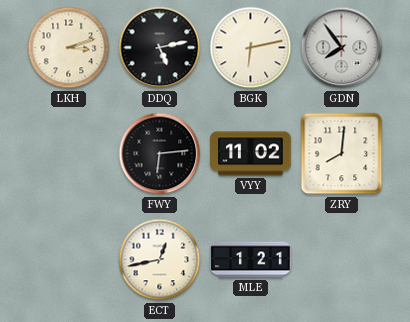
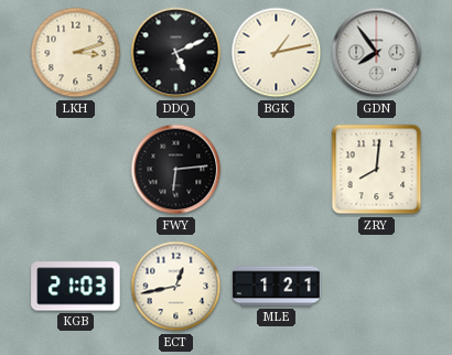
DDQ: 5:13 -> 5:11 (176, 53)
BGK: 6:13 -> 1:13 (277, 53)
VYY: 11:02 -> none (251, 154)
KGB: none -> 21:03 (76, 287)
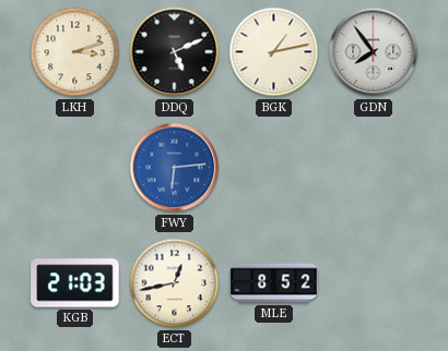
FWY dial: black -> blue (175, 168)
ZRY: 8:01 -> none (377, 170)
MLE: 1:21 -> 8:52 (274, 283)
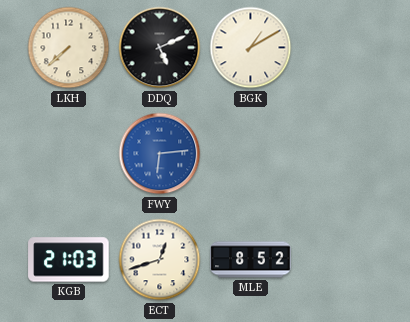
LKH: 3:12 -> 7:38 (69, 48)
BGK: 1:13 -> 1:10 (251, 48)
GDN: 7:54 -> none (374, 52)
ECT: 12:43 -> 12:42 (160, 260)
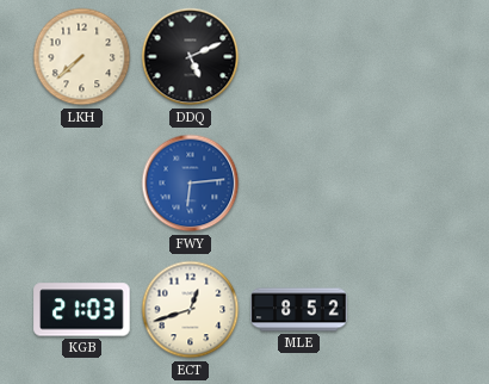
BGK: 1:10 -> none (251, 48)
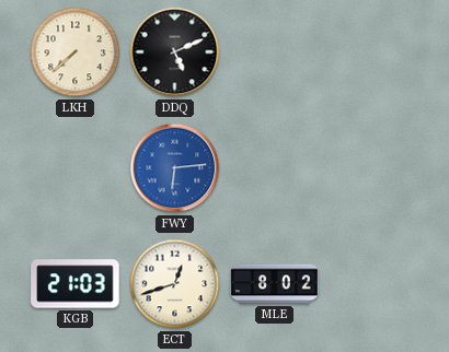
MLE: 8:52 -> 8:02 (275, 284)
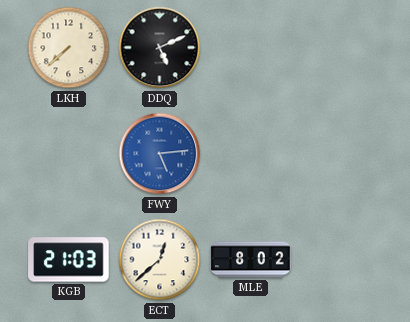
FWY: 6:14 -> 5:14 (160, 154)
ECT: 12:42 -> 12:38 (160, 260)
